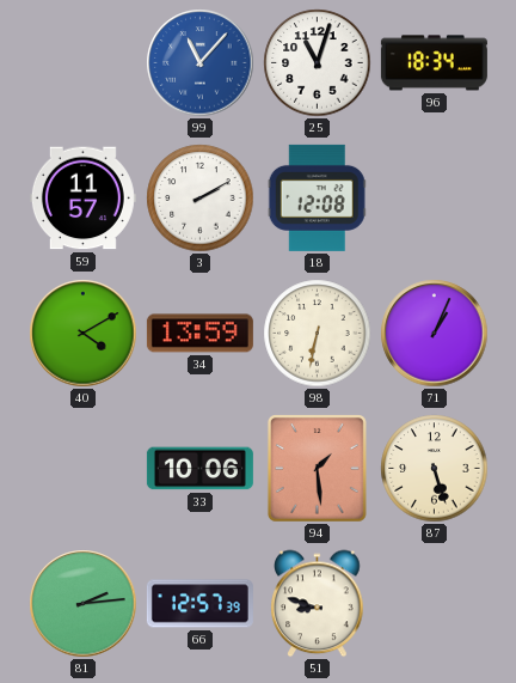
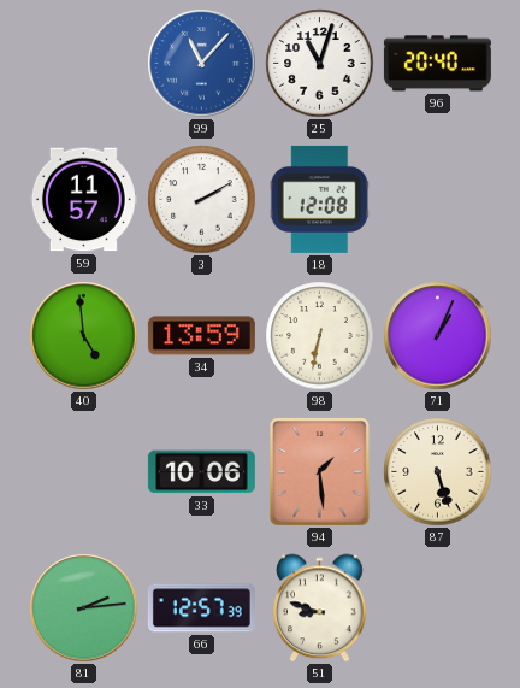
96: 18:34 -> 20:40 (437, 64)
40: 4:10 -> 4:59 (84, 336)
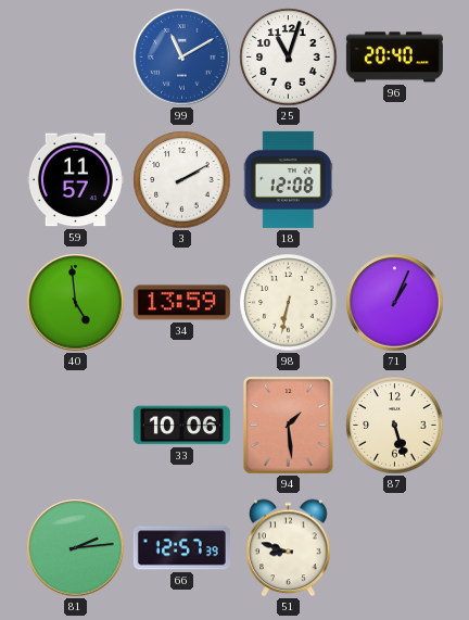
99: 11:07 -> 11:10 (182, 58)
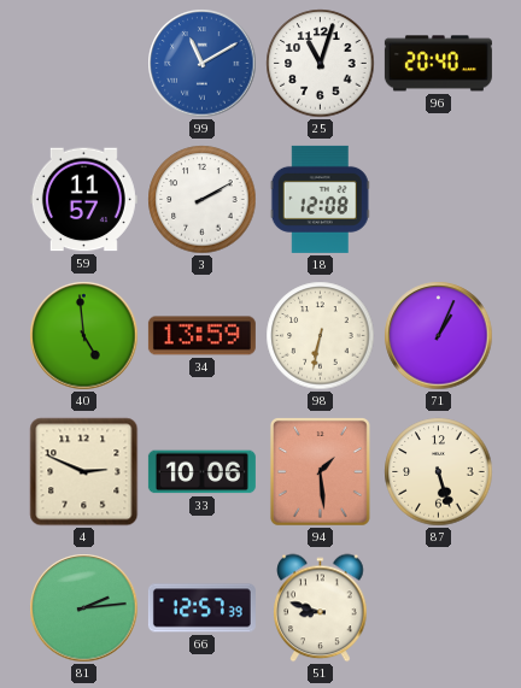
4: none -> 2:49 (84, 472)
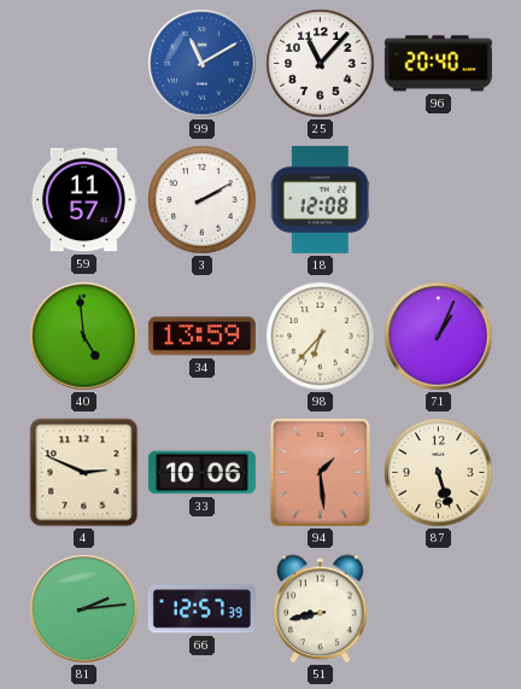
25: 11:03 -> 11:07 (321, 64)
98: 6:32 -> 6:37 (321, 337)
51: 8:48 -> 8:43 (321, 609)
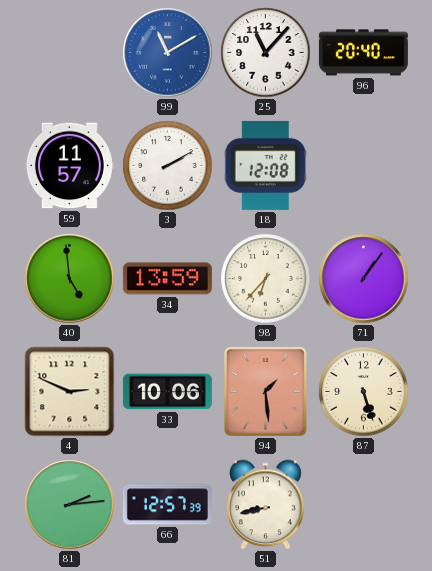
71: 1:04 -> 1:06 (364, 279)
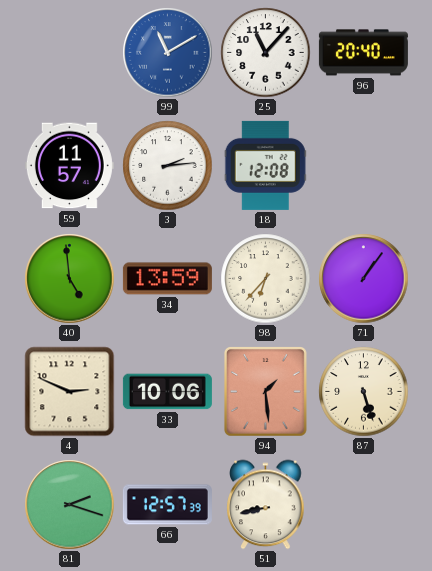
3: 2:10 -> 2:14 (168, 166)
81: 2:14 -> 2:18 (70, 505)
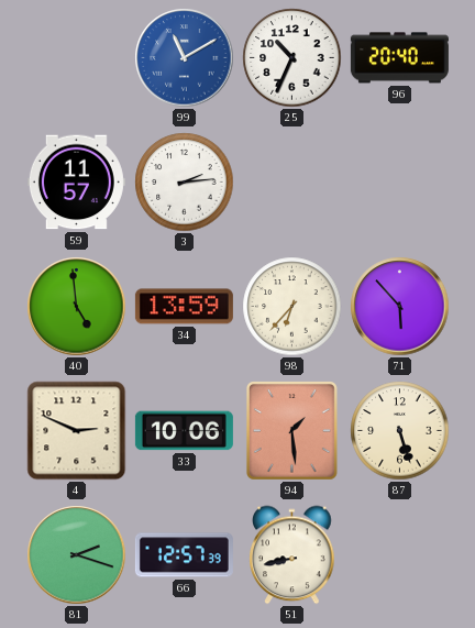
25: 11:07 -> 10:34 (292, 58)
18: 12:08 -> none (265, 165)
71: 1:06 -> 5:53 (400, 307)
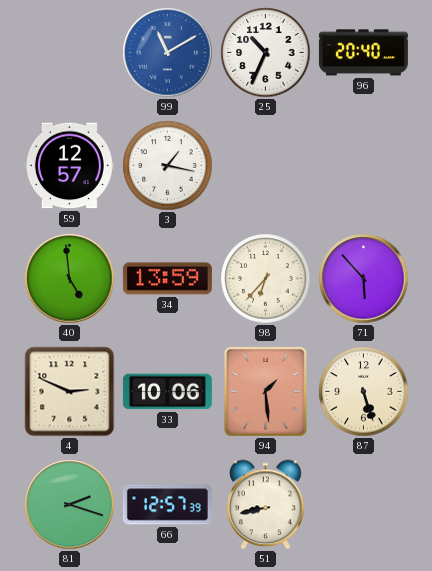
59: 11:57 -> 12:57 (69, 166)
3: 2:14 -> 1:17 (168, 166)
